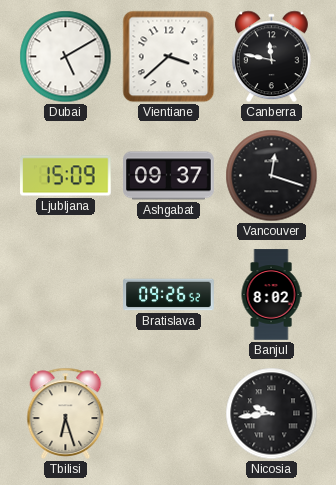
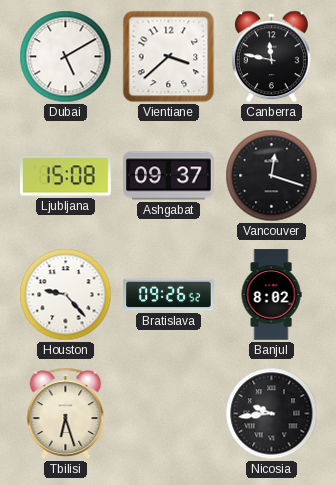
Ljubljana: 15:09 -> 15:08 (66, 176)
Houston: none -> 9:23 (66, 295)
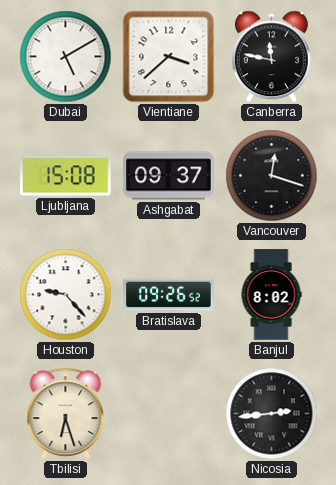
Nicosia: 9:44 -> 2:44 (272, 414)
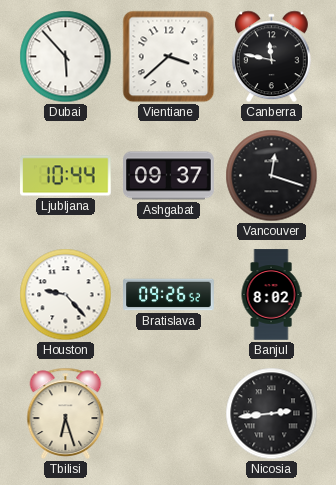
Dubai: 5:10 -> 5:53 (66, 57)
Ljubljana: 15:08 -> 10:44 (66, 176)
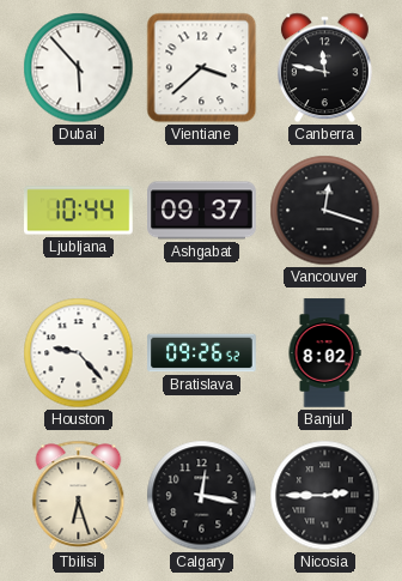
Calgary: none -> 12:17 (202, 496)
Nicosia: 2:44 -> 2:45 (325, 496)
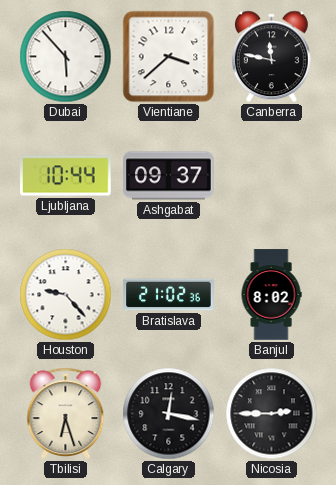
Vancouver: 12:18 -> none (325, 211)
Bratislava: 09:26 -> 21:02 (169, 295)
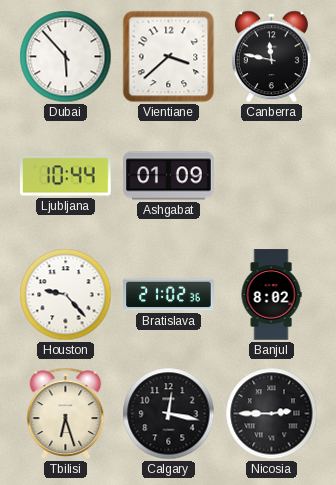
Ashgabat: 09:37 -> 01:09 (169, 176)
